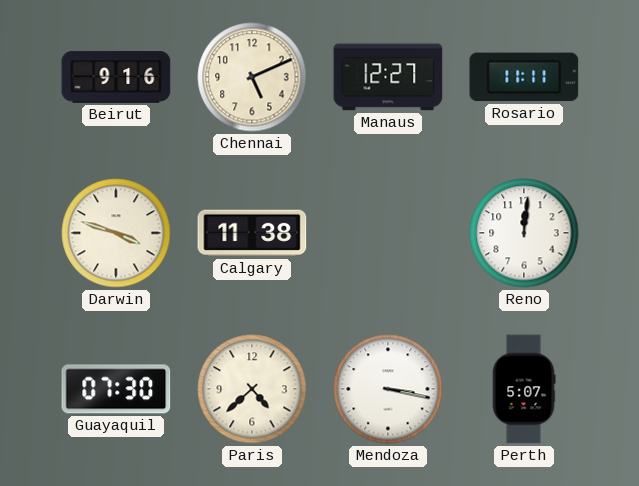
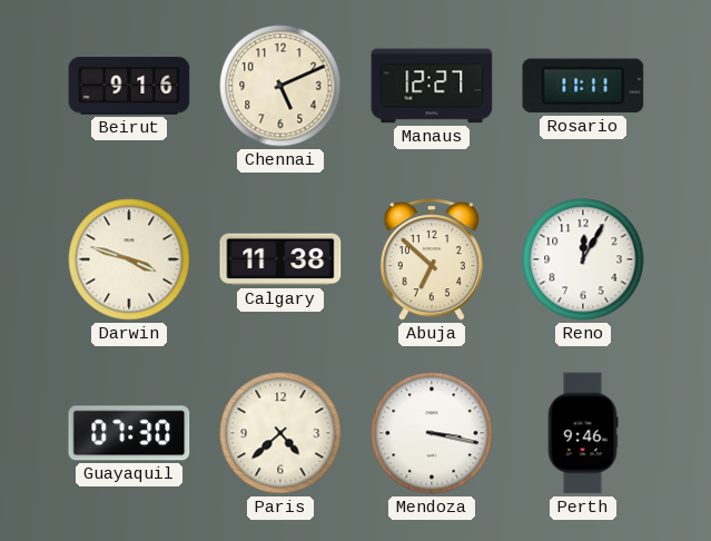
Abuja: none -> 6:52 (431, 259)
Reno: 12:01 -> 12:05 (583, 259)
Perth: 5:07 -> 9:46 (583, 433)
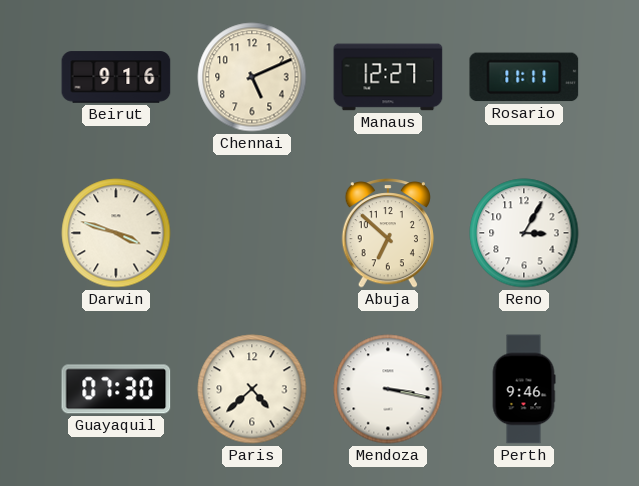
Calgary: 11:38 -> none (280, 259)
Reno: 12:05 -> 3:05 (524, 233)
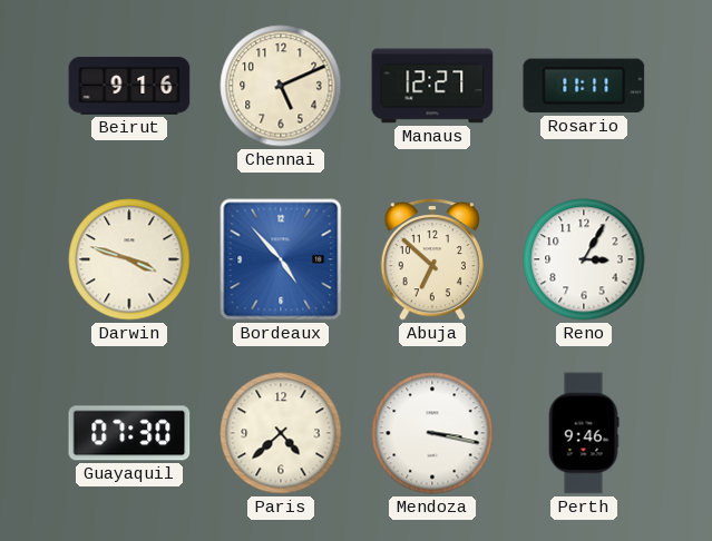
Bordeaux: none -> 4:53 (281, 259)
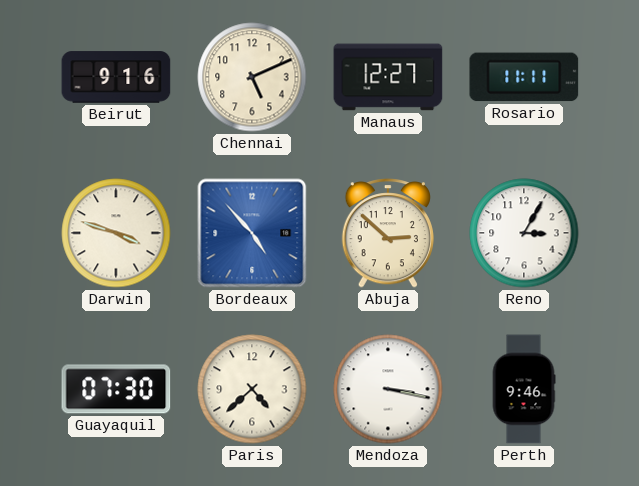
Abuja: 6:52 -> 2:52 (387, 233)
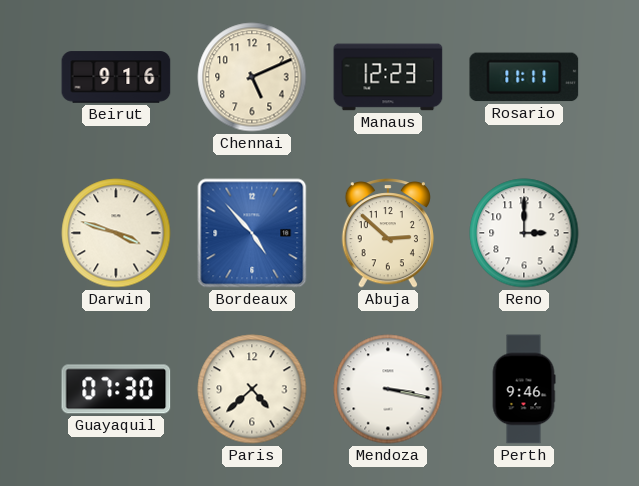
Manaus: 12:27 -> 12:23 (388, 77)
Reno: 3:05 -> 3:00 (524, 233)
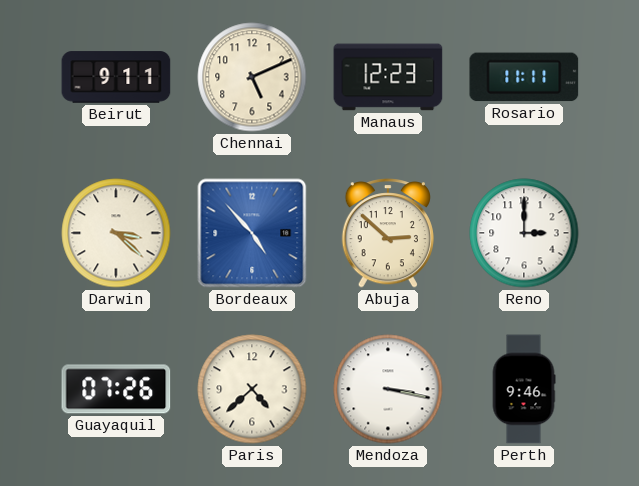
Beirut: 9:16 -> 9:11 (116, 77)
Darwin: 3:48 -> 3:22 (116, 233)
Guayaquil: 07:30 -> 07:26 (116, 389)
